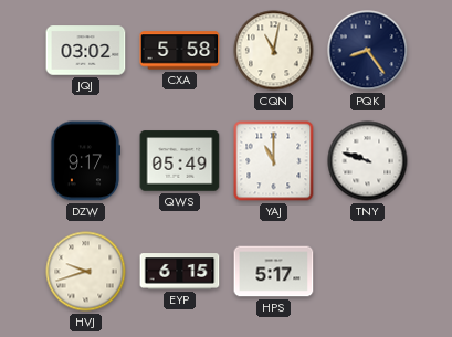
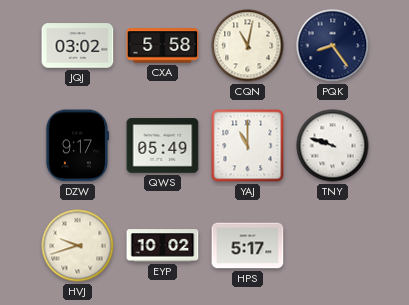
EYP: 6:15 -> 10:02 (163, 246)
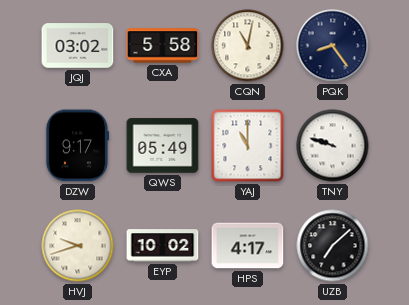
HPS: 5:17 -> 4:17 (248, 246)
UZB: none -> 7:08 (333, 246)
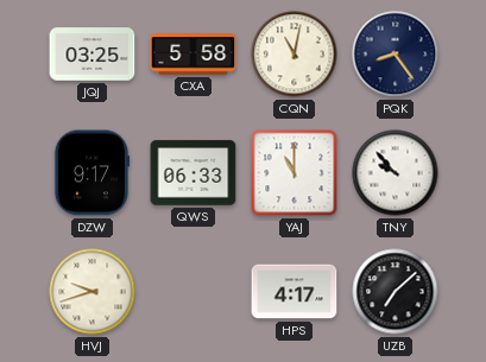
JQJ: 03:02 -> 03:25 (93, 55)
QWS: 05:49 -> 06:33 (194, 173)
TNY: 9:48 -> 9:53 (396, 173)
EYP: 10:02 -> none (163, 246)
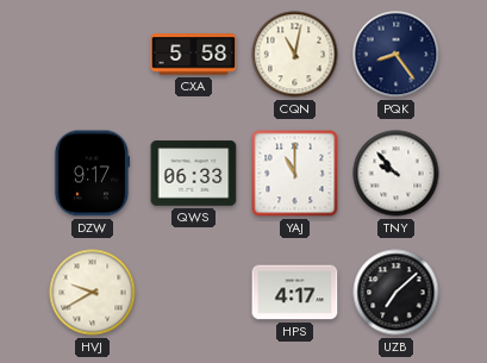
JQJ: 03:25 -> none (93, 55)
HVJ: 9:42 -> 9:40 (93, 293)
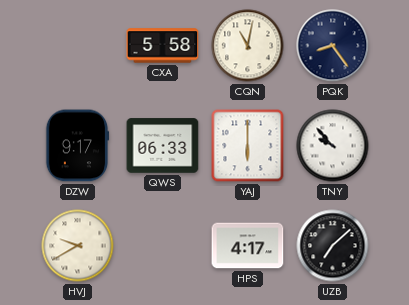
YAJ: 11:00 -> 6:00 (248, 146)
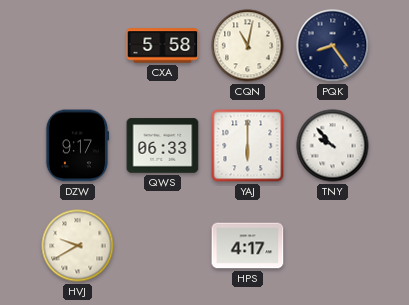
UZB: 7:08 -> none (333, 246)
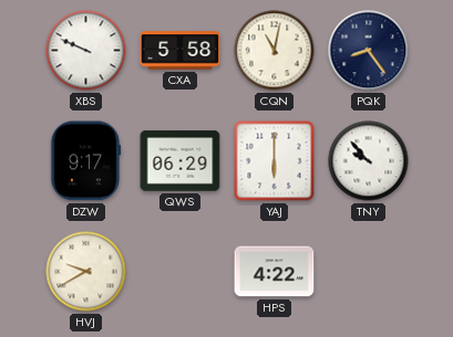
XBS: none -> 9:49 (86, 51)
QWS: 06:33 -> 06:29 (181, 161)
HPS: 4:17 -> 4:22 (275, 272)
